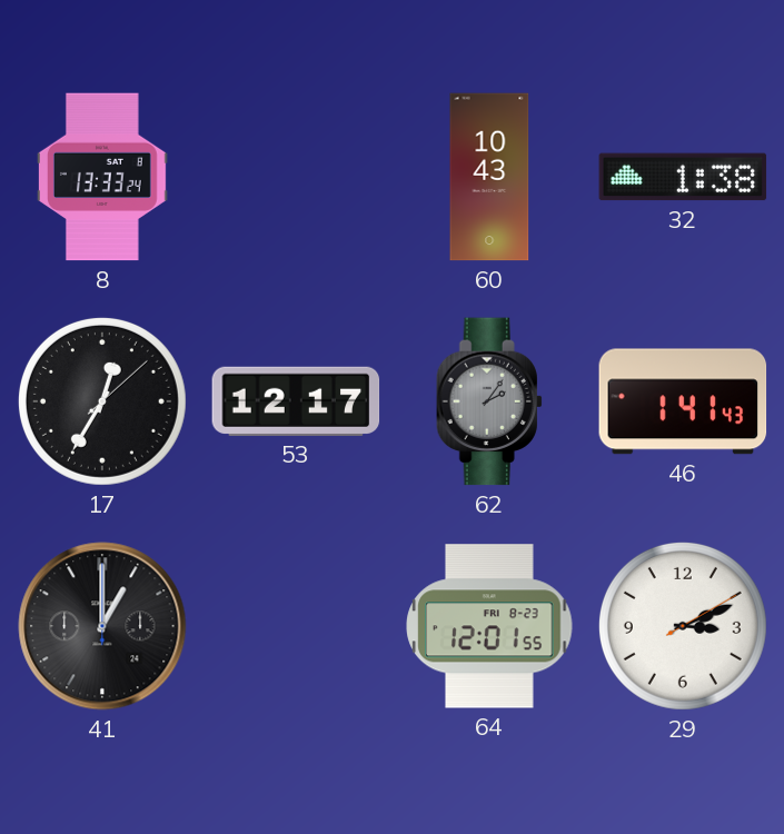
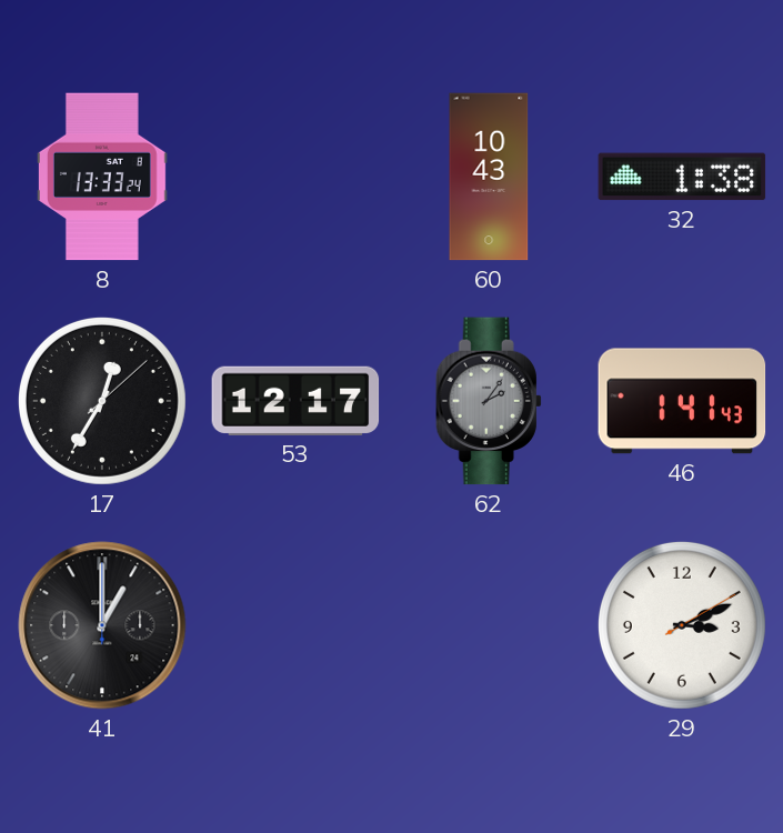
64: 12:01 -> none (489, 626)
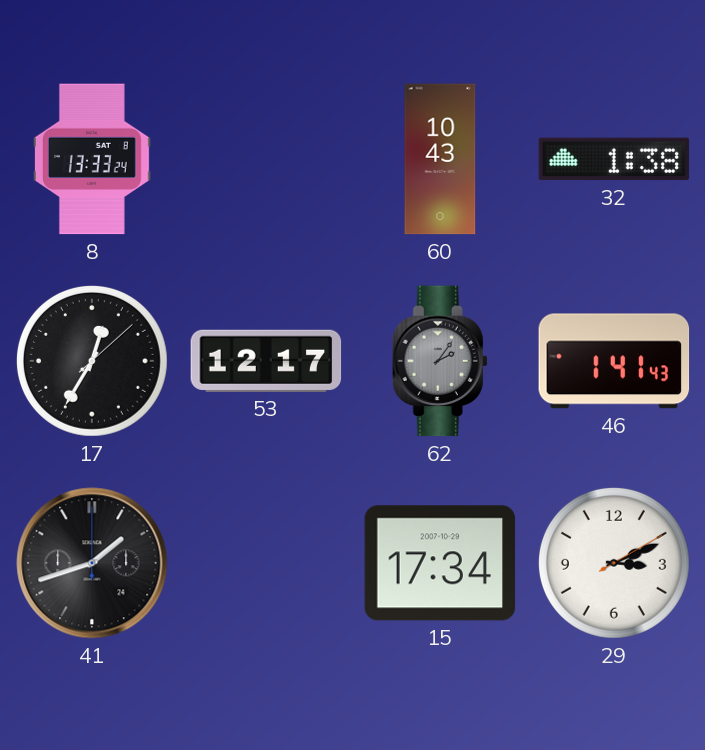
41: 1:00 -> 1:42 (92, 563)
15: none -> 17:34 (440, 563)
